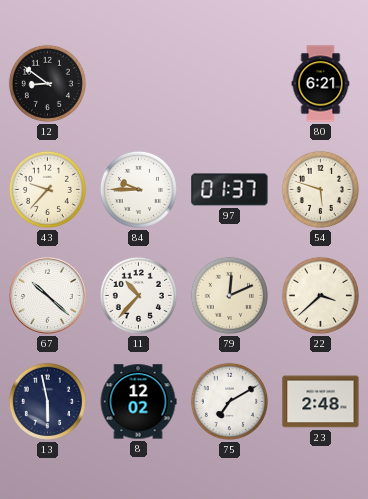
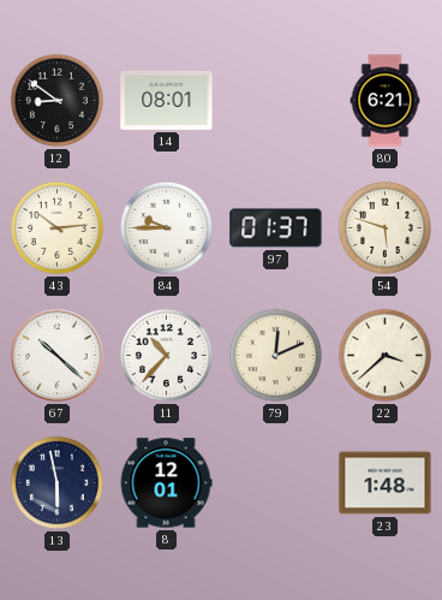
14: none -> 08:01 (167, 100)
43: 9:37 -> 10:14 (56, 227)
8: 12:02 -> 12:01 (166, 483)
75: 7:10 -> none (229, 401)
23: 2:48 -> 1:48 (386, 483)
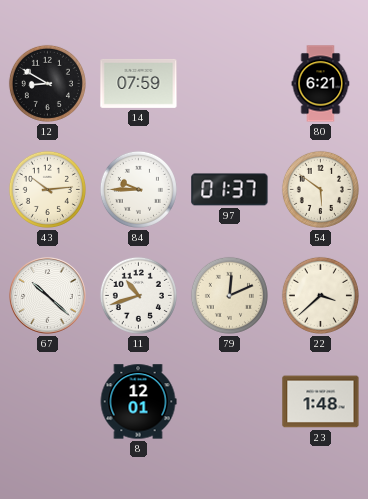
12: 8:51 -> 8:50 (47, 83)
14: 08:01 -> 07:59 (139, 83)
54: 5:48 -> 5:51 (320, 189)
11: 10:37 -> 10:42 (138, 295)
13: 5:58 -> none (56, 482)
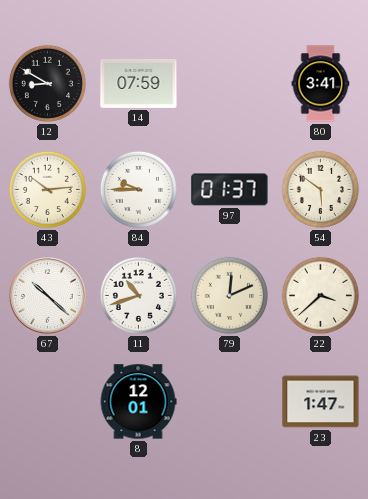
80: 6:21 -> 3:41 (321, 84)
23: 1:48 -> 1:47 (321, 402)
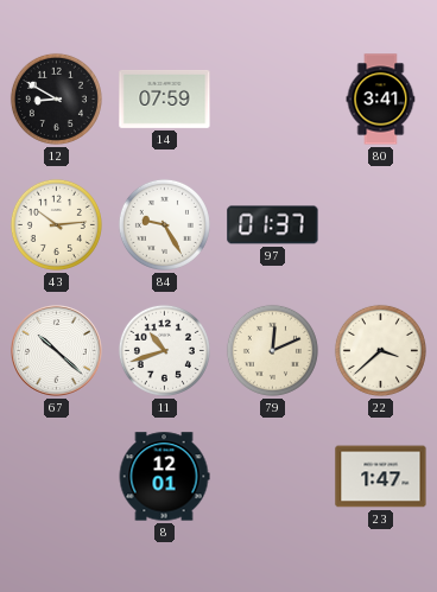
84: 9:45 -> 9:25 (164, 224)
54: 5:51 -> none (320, 189)
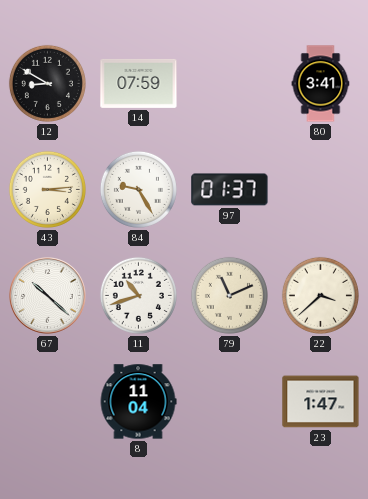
43: 10:14 -> 3:14 (47, 189)
79: 12:11 -> 11:11 (229, 295)
8: 12:01 -> 11:04 (138, 402)
